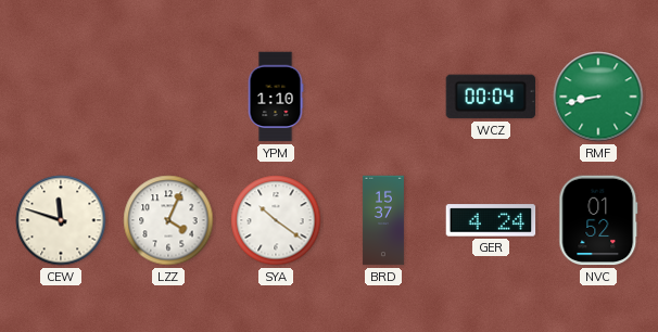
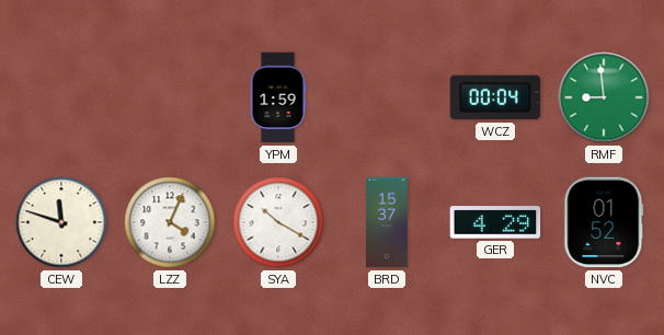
YPM: 1:10 -> 1:59 (278, 97)
RMF: 8:43 -> 8:59 (604, 97)
SYA: 10:21 -> 10:20 (278, 222)
GER: 4:24 -> 4:29 (495, 222)
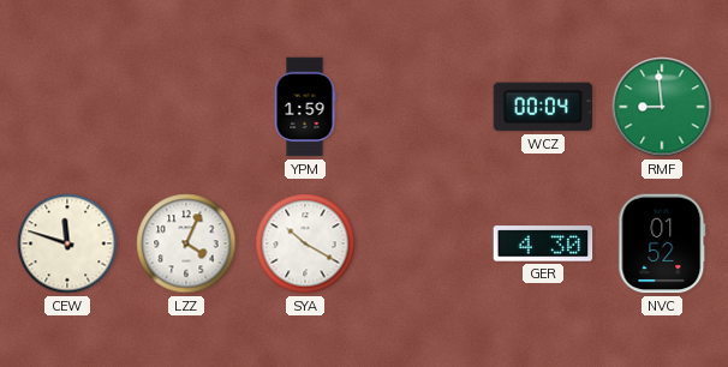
BRD: 15:37 -> none (387, 222)
GER: 4:29 -> 4:30 (543, 243)
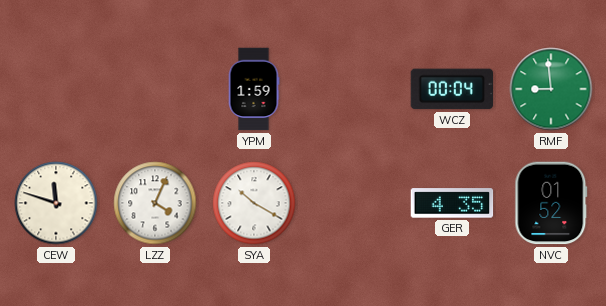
GER: 4:30 -> 4:35 (452, 203)
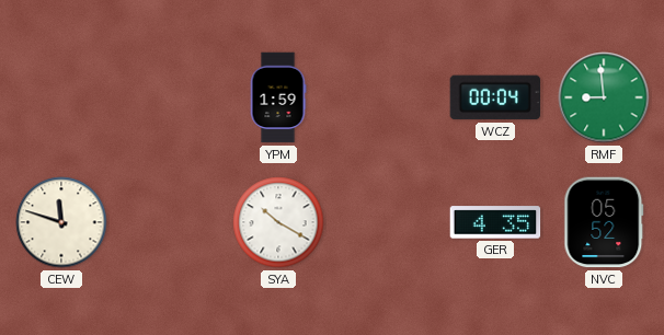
LZZ: 4:04 -> none (155, 203)
NVC: 01:52 -> 05:52 (604, 222)
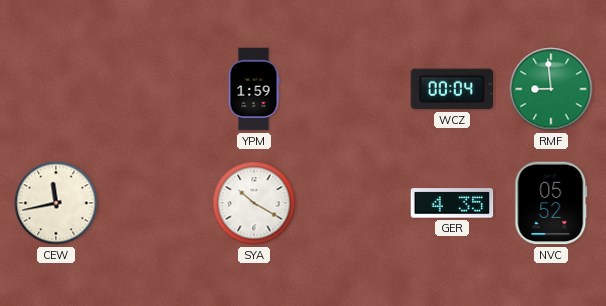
CEW: 11:48 -> 11:43 (56, 203)
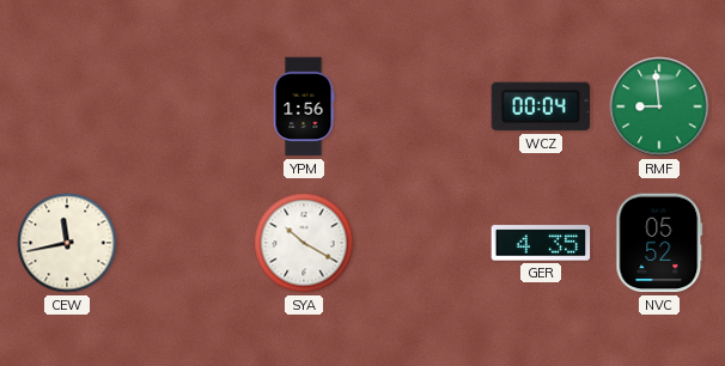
YPM: 1:59 -> 1:56 (304, 106)
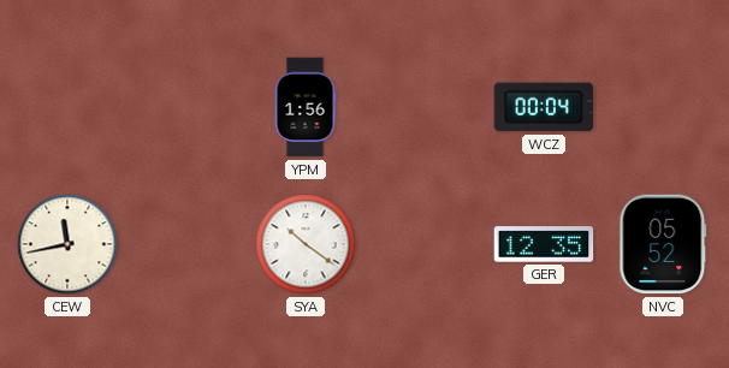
RMF: 8:59 -> none (659, 106)
SYA: 10:20 -> 10:21 (306, 244)
GER: 4:35 -> 12:35 (544, 244)
